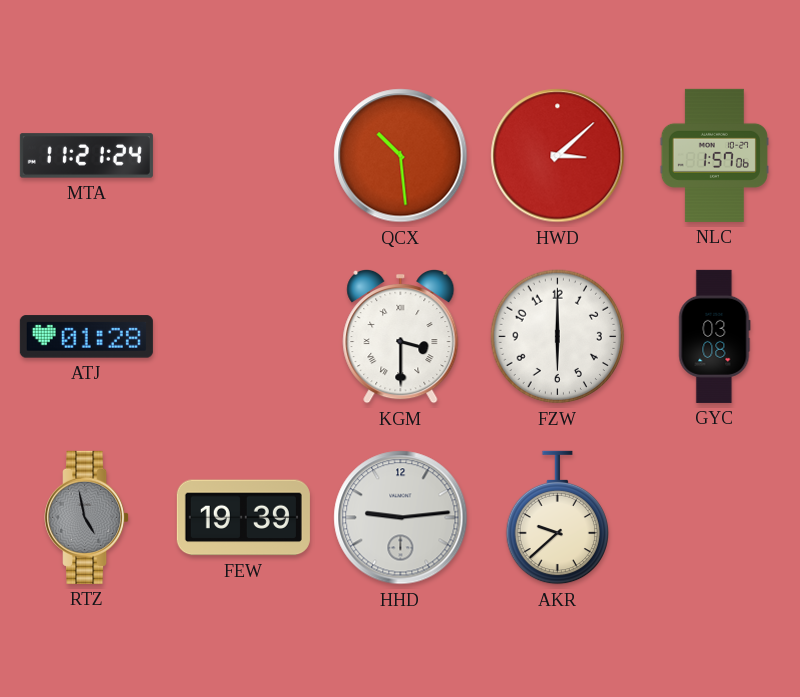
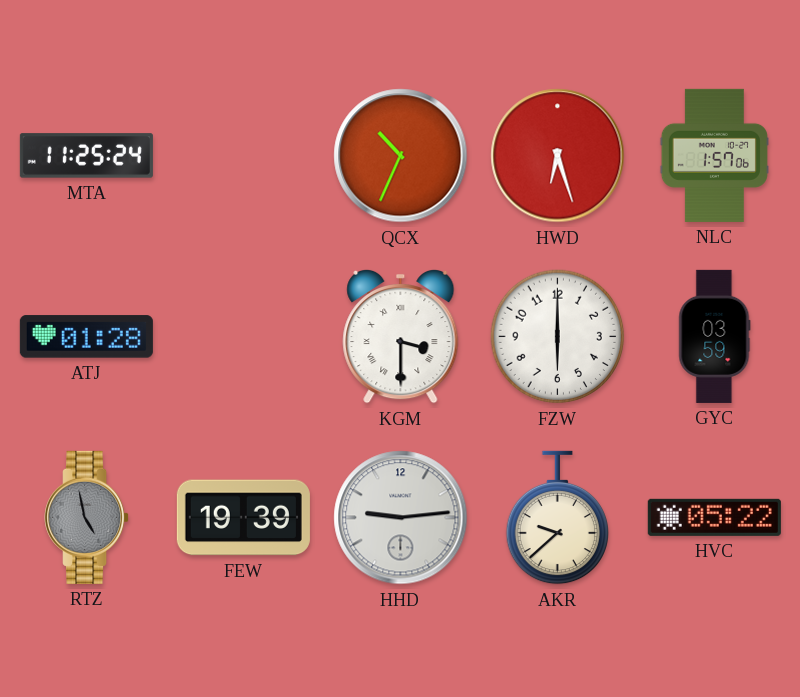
MTA: 11:21 -> 11:25 (86, 156)
QCX: 10:29 -> 10:34 (401, 156)
HWD: 3:08 -> 6:27 (558, 156)
GYC: 03:08 -> 03:59 (715, 336)
HVC: none -> 05:22 (714, 517)
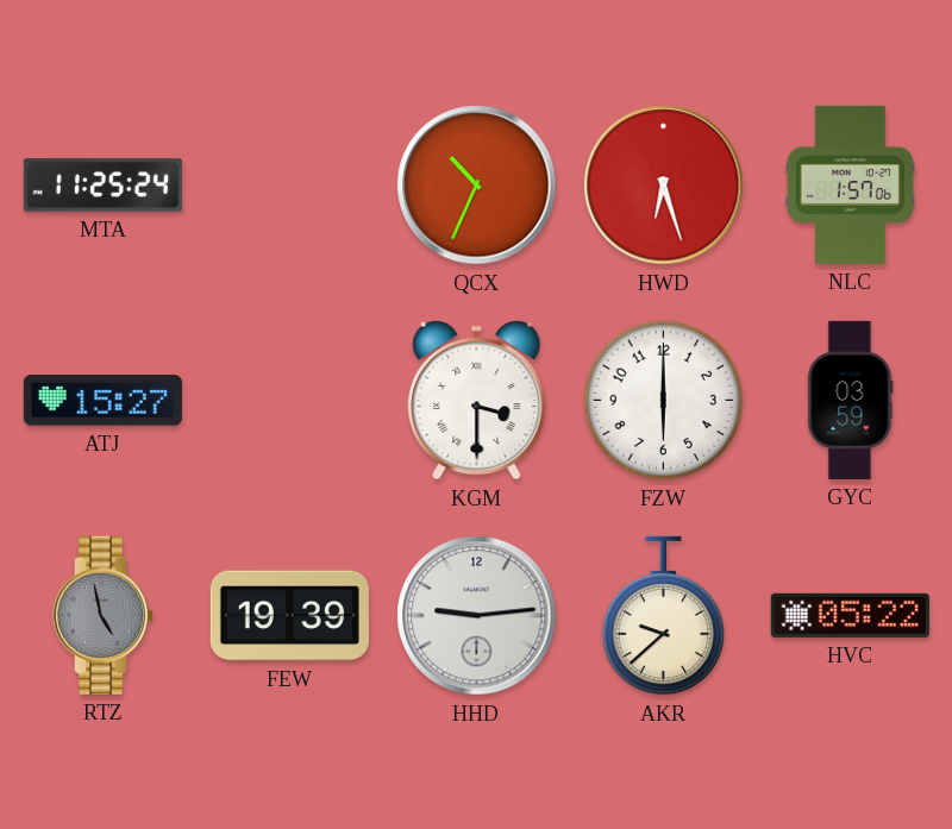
ATJ: 01:28 -> 15:27 (102, 401)
